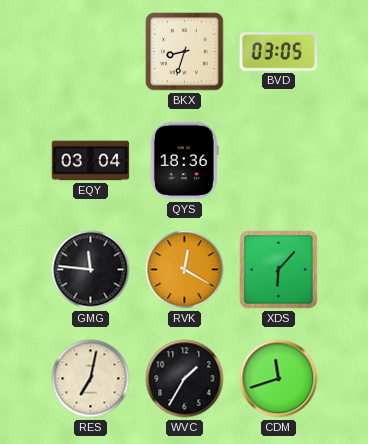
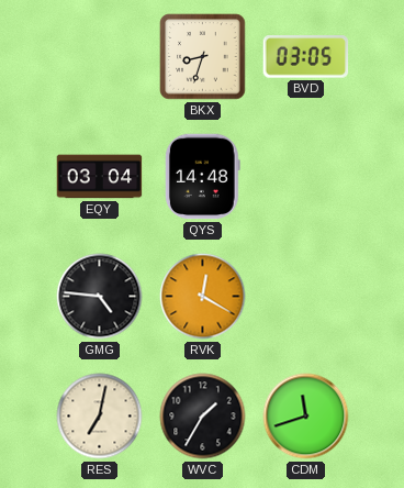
QYS: 18:36 -> 14:48 (202, 177)
GMG: 11:46 -> 4:46 (100, 297)
XDS: 6:07 -> none (279, 270)
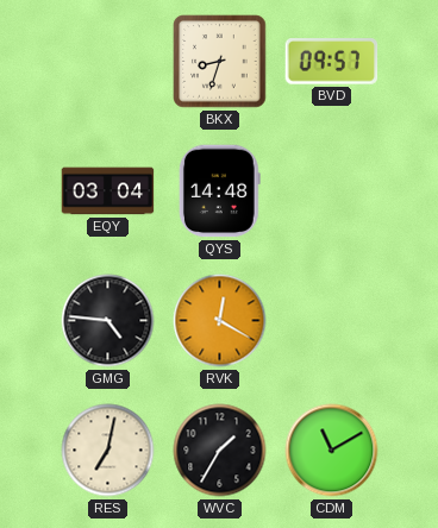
BVD: 03:05 -> 09:57 (332, 62)
CDM: 11:42 -> 11:10 (332, 451)
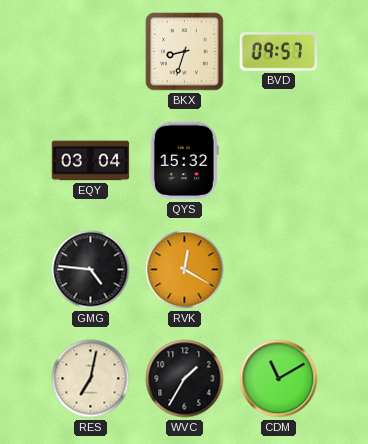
QYS: 14:48 -> 15:32 (184, 161)
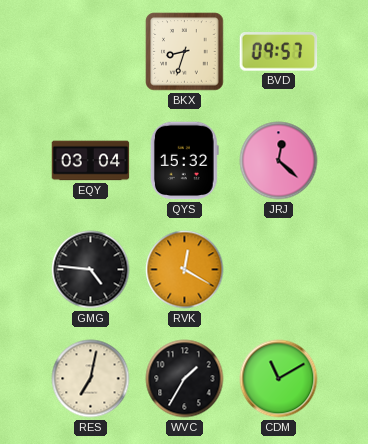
JRJ: none -> 12:22 (279, 161)
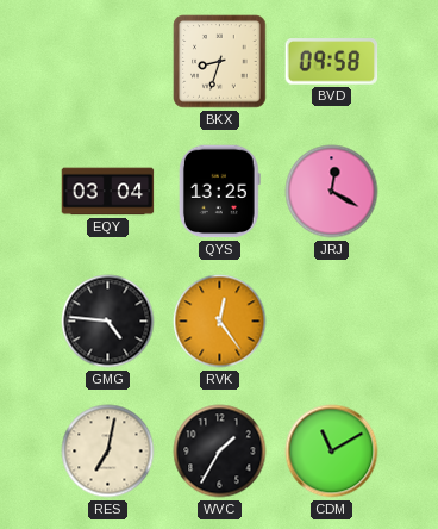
BVD: 09:57 -> 09:58 (332, 62)
QYS: 15:32 -> 13:25 (219, 192)
JRJ: 12:22 -> 12:20 (332, 192)
RVK: 12:20 -> 12:24 (220, 322)
